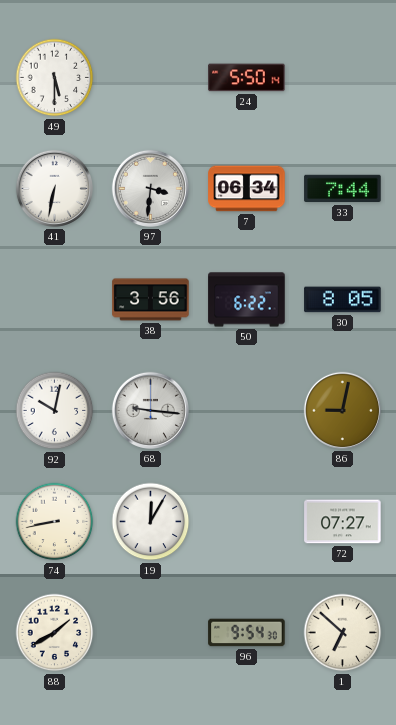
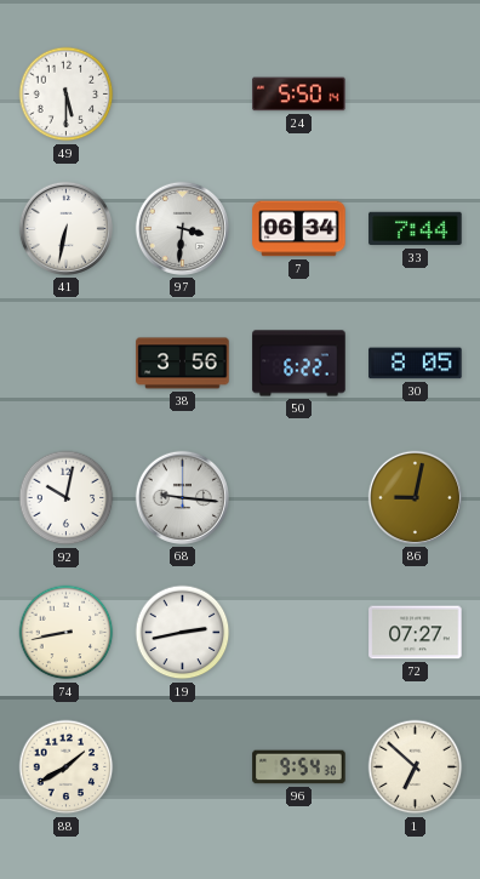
19: 12:05 -> 2:43 (183, 633)
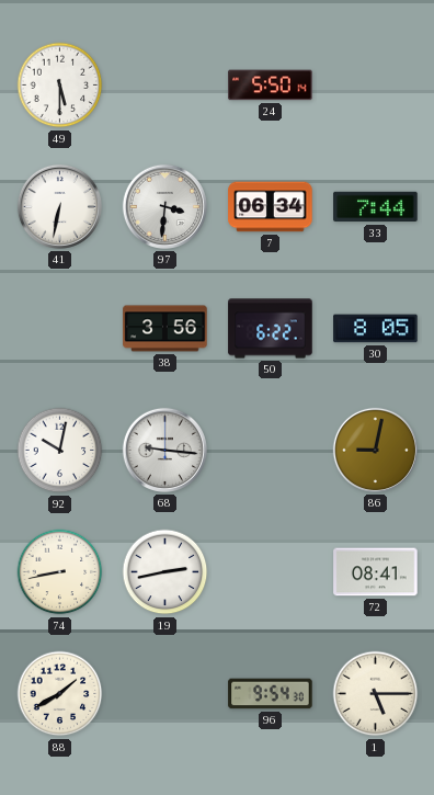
72: 07:27 -> 08:41 (376, 572)
1: 6:52 -> 5:15 (376, 694)
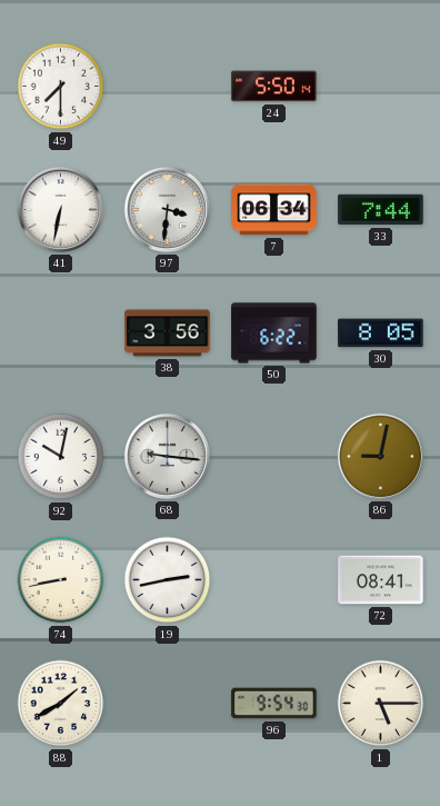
49: 5:30 -> 7:30 (61, 87)
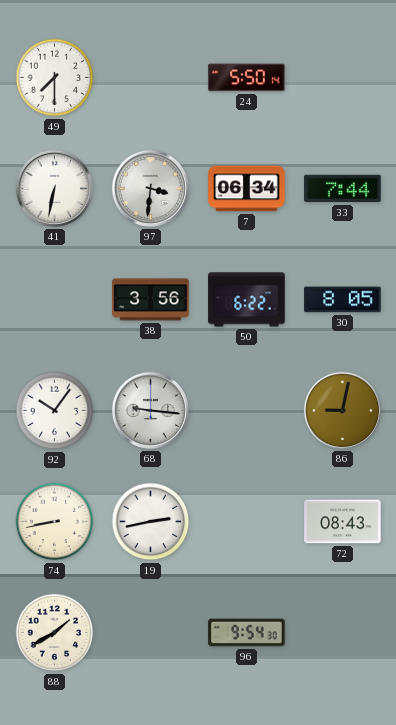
92: 10:02 -> 10:06 (55, 411)
72: 08:41 -> 08:43 (343, 522)
1: 5:15 -> none (381, 704)
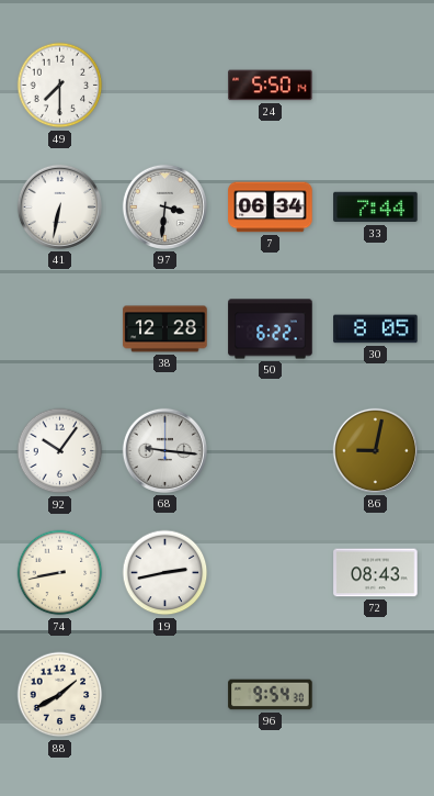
38: 3:56 -> 12:28 (165, 329)
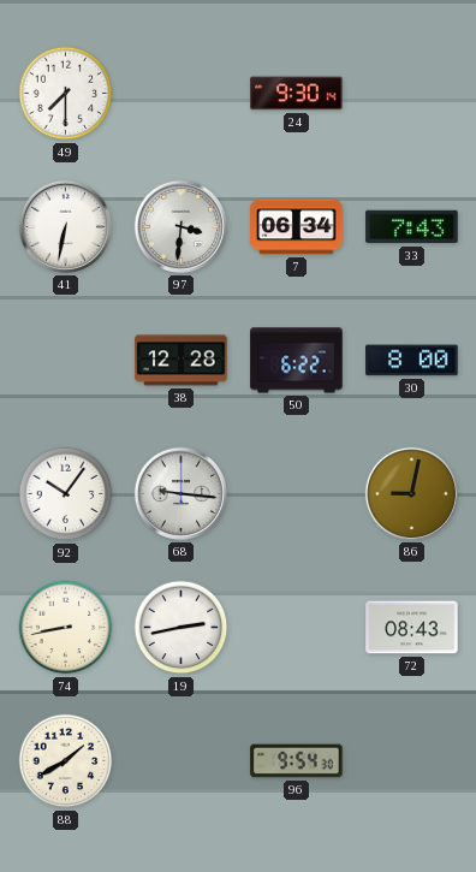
24: 5:50 -> 9:30 (297, 94)
33: 7:44 -> 7:43 (412, 227)
30: 8:05 -> 8:00 (412, 361)
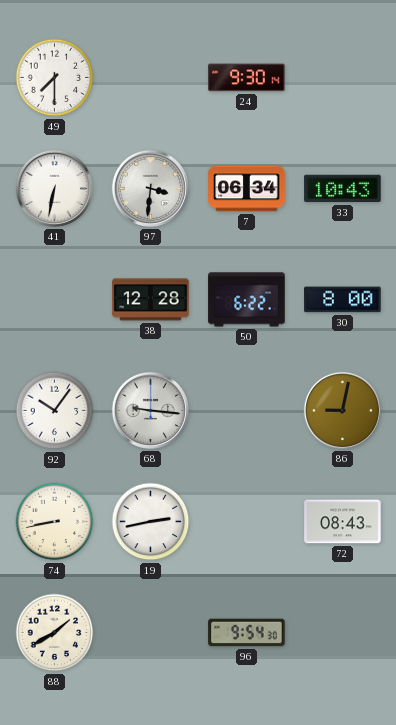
33: 7:43 -> 10:43 (343, 189)
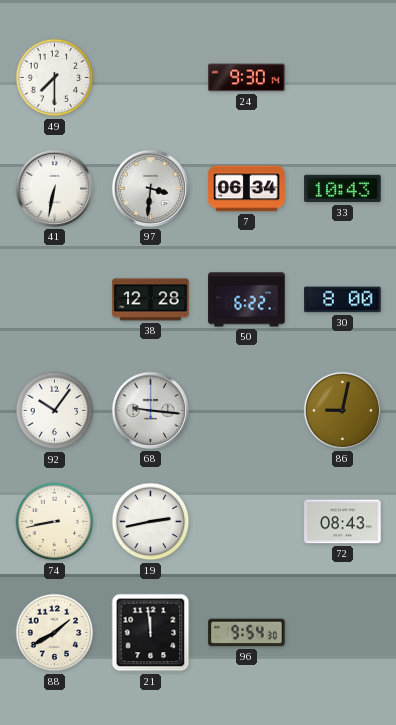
21: none -> 11:59 (151, 633)
